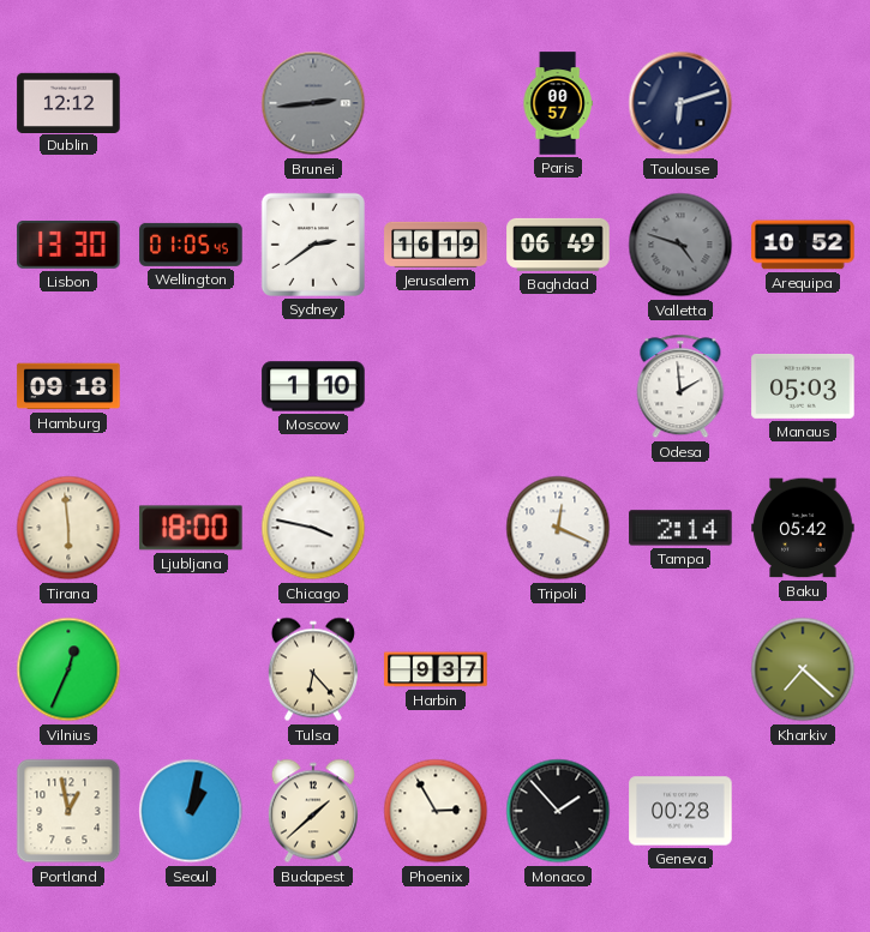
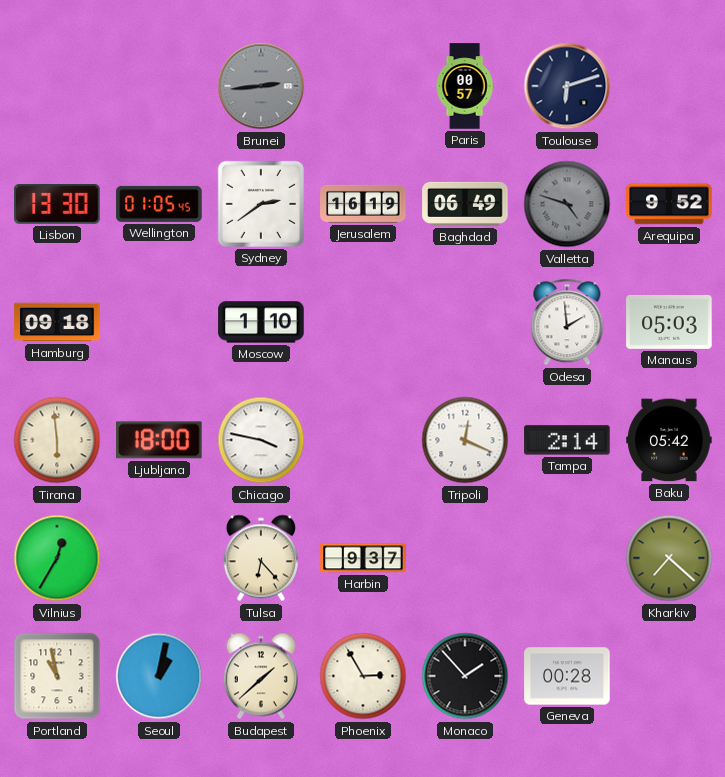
Dublin: 12:12 -> none (68, 102)
Arequipa: 10:52 -> 9:52 (669, 204)
Vilnius: 12:34 -> 12:35 (57, 558)
Portland: 12:58 -> 10:58 (57, 676)
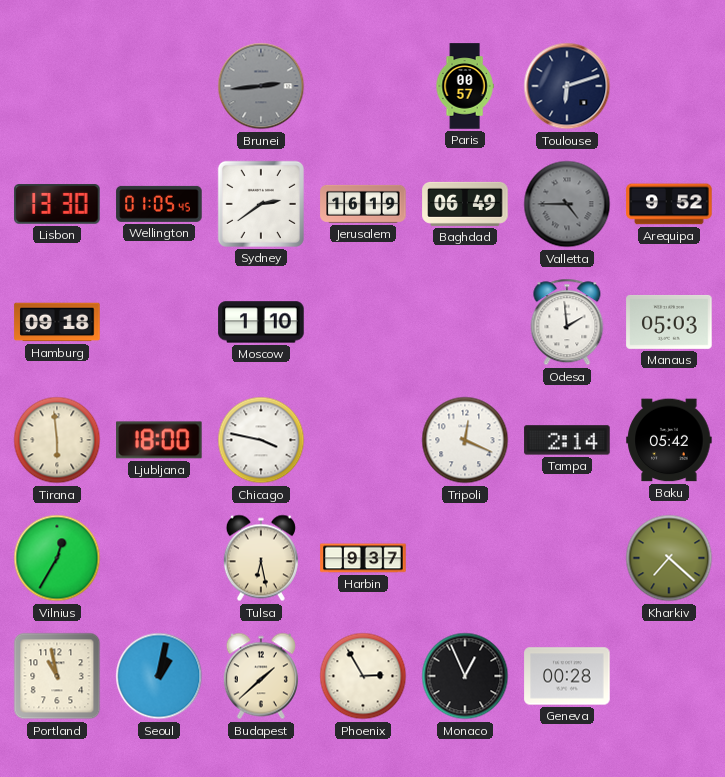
Valletta: 4:48 -> 4:45 (567, 204)
Tulsa: 6:23 -> 6:28 (261, 558)
Monaco: 1:53 -> 12:56 (465, 676)
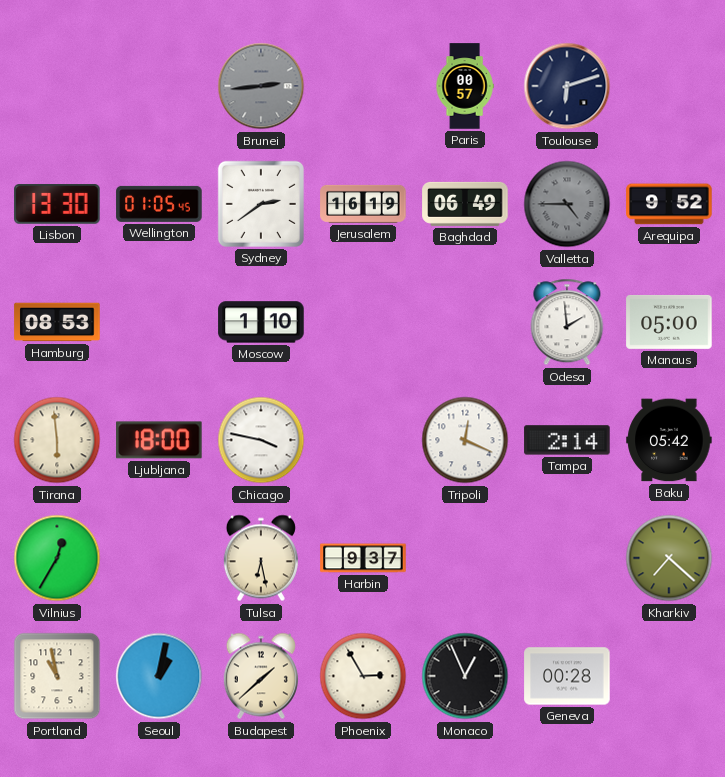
Hamburg: 09:18 -> 08:53 (57, 322)
Manaus: 05:03 -> 05:00 (669, 322)
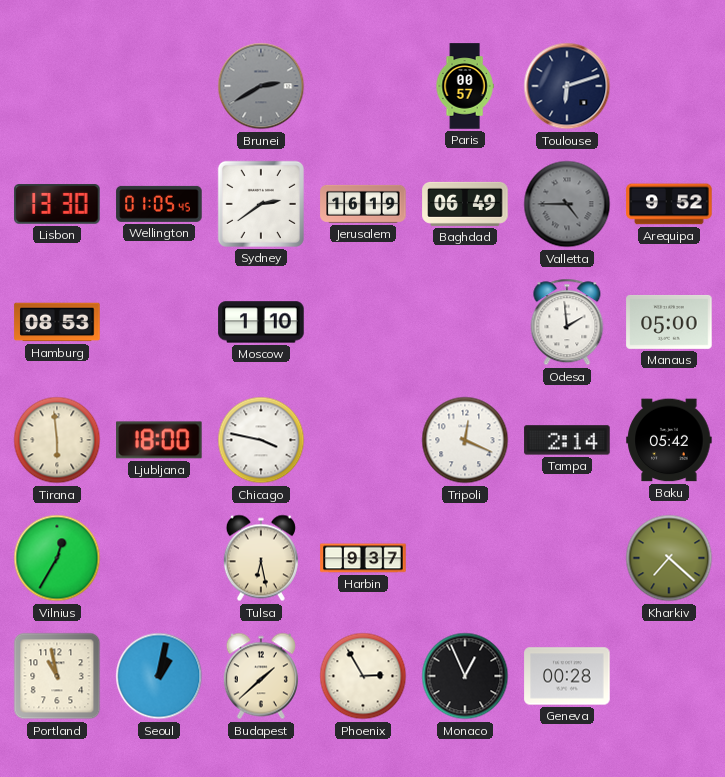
Brunei: 2:44 -> 2:40 (261, 86)
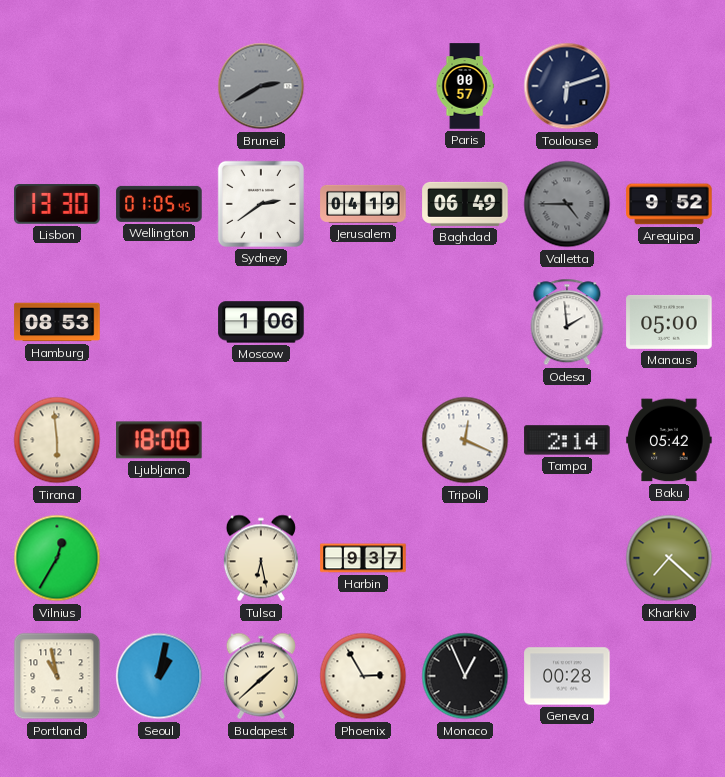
Jerusalem: 16:19 -> 04:19 (363, 204)
Moscow: 1:10 -> 1:06 (261, 322)
Chicago: 3:47 -> none (261, 440)
